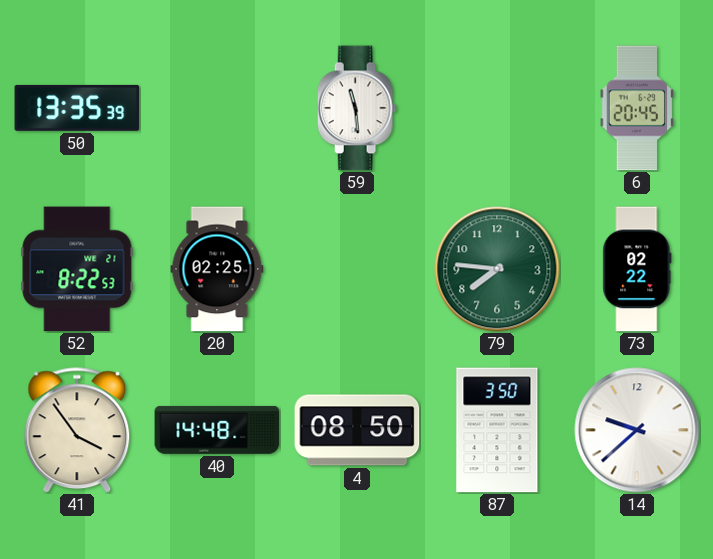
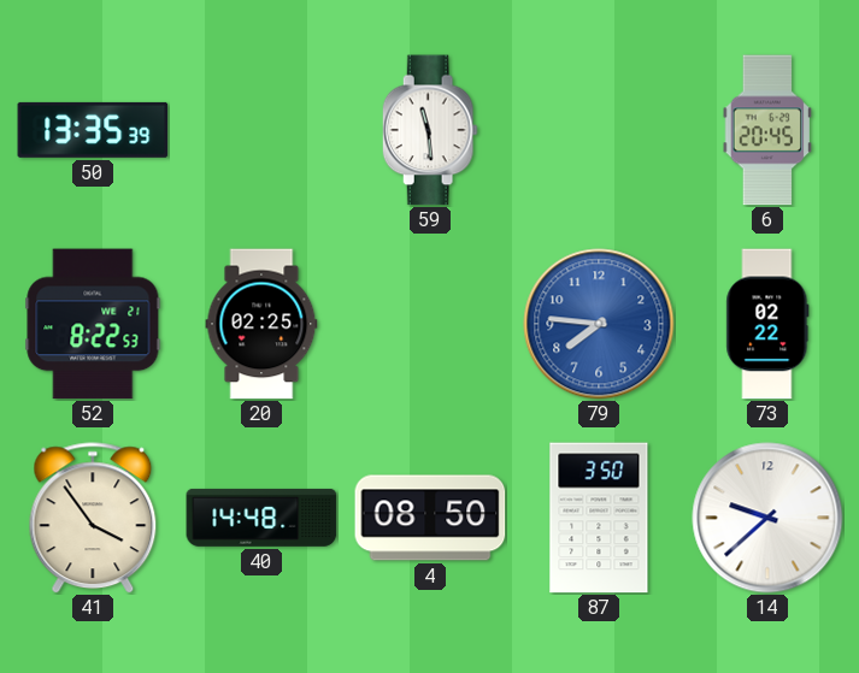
79 dial: green -> blue (599, 324)
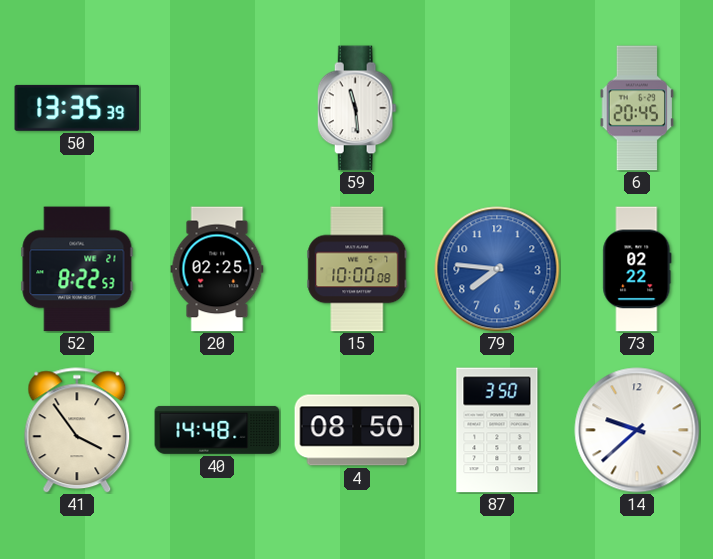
15: none -> 10:00 (357, 269)
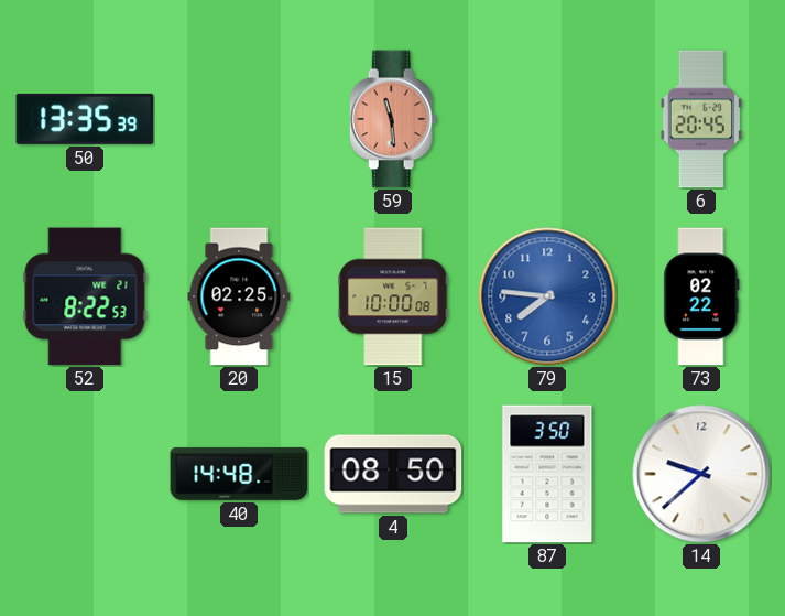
59 dial: white -> salmon (393, 119)
41: 3:54 -> none (77, 430)
